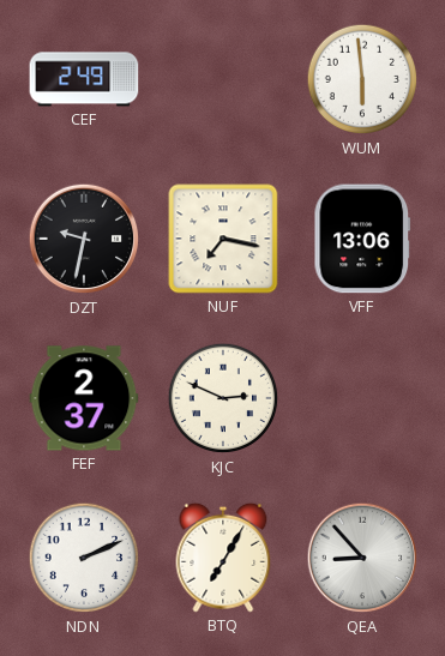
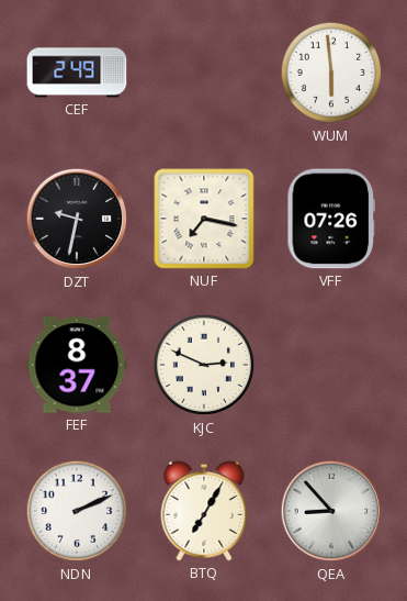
VFF: 13:06 -> 07:26 (331, 219)
FEF: 2:37 -> 8:37 (77, 365)
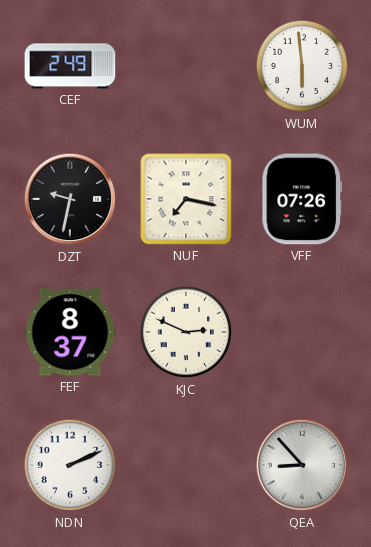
BTQ: 7:05 -> none (204, 511)
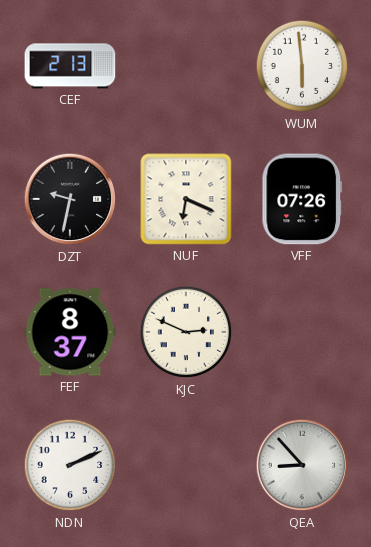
CEF: 2:49 -> 2:13 (70, 66)
NUF: 7:17 -> 6:19 (186, 199)
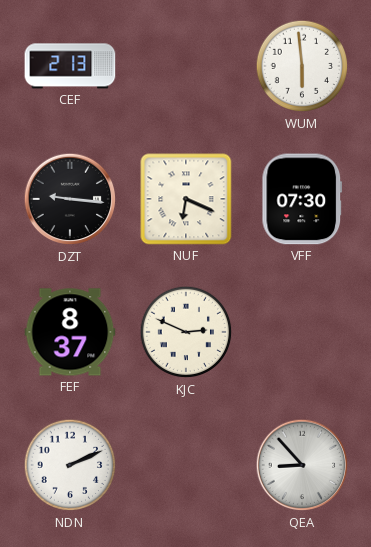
DZT: 9:32 -> 9:16 (70, 199)
VFF: 07:26 -> 07:30 (302, 199)
